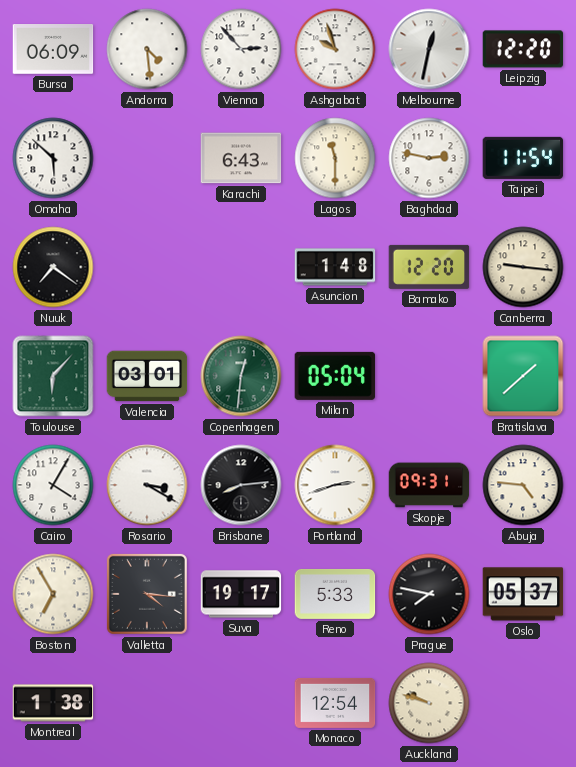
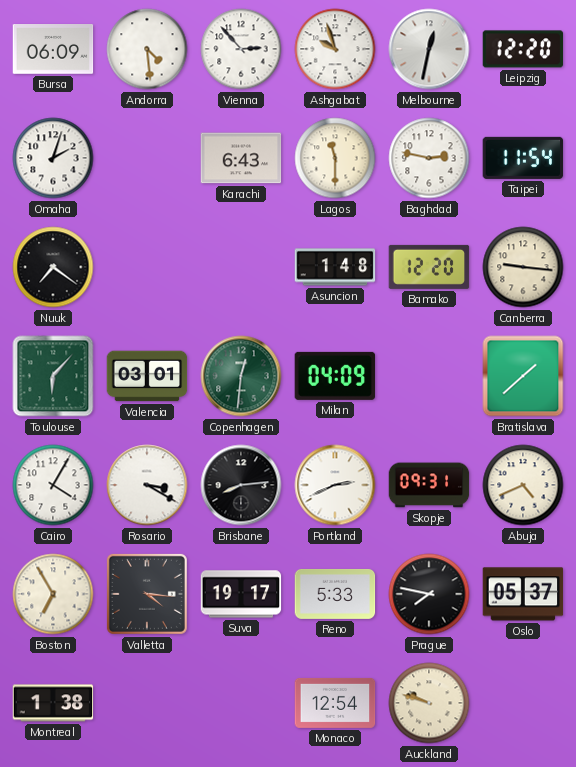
Omaha: 5:52 -> 2:03 (53, 158)
Milan: 05:04 -> 04:09 (335, 376)
Portland: 2:42 -> 2:41 (335, 485)
Abuja: 4:46 -> 4:41 (523, 485)
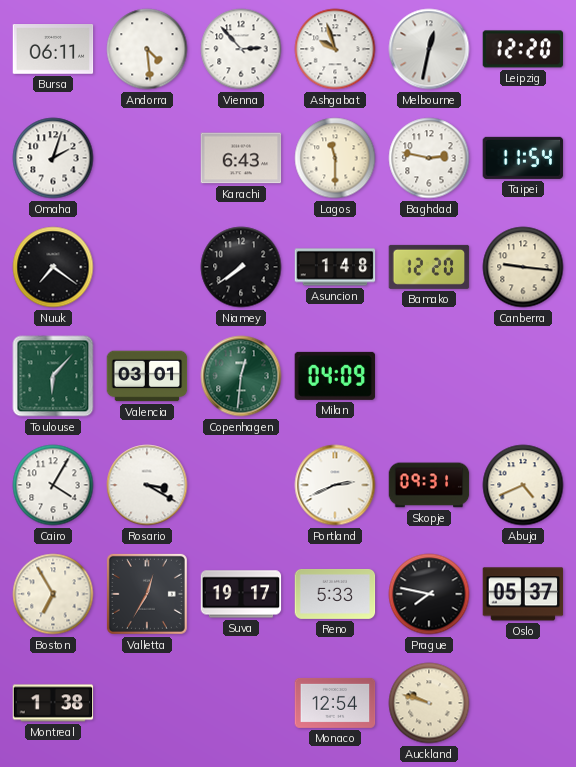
Bursa: 06:09 -> 06:11 (53, 49)
Niamey: none -> 7:39 (241, 267)
Bratislava: 1:38 -> none (523, 376)
Brisbane: 8:14 -> none (241, 485)
Valletta: 4:16 -> 12:35 (147, 594)
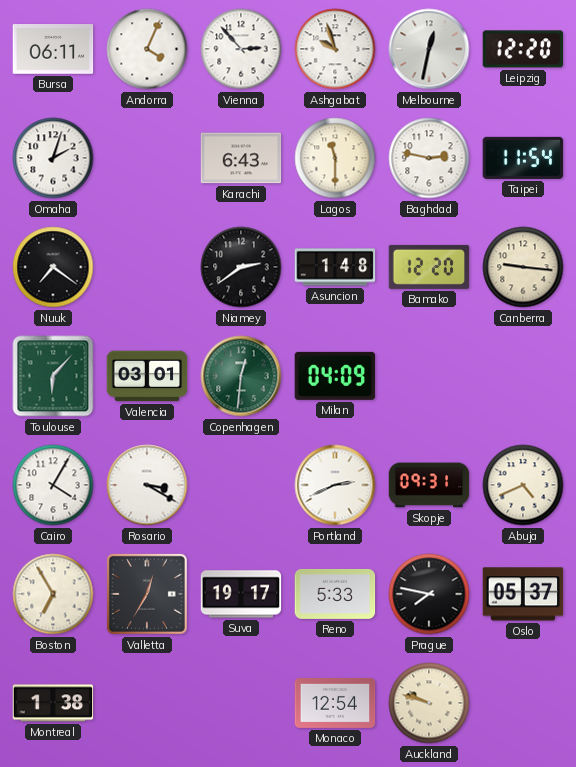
Andorra: 4:29 -> 4:04 (147, 49)
Niamey: 7:39 -> 2:39 (241, 267)
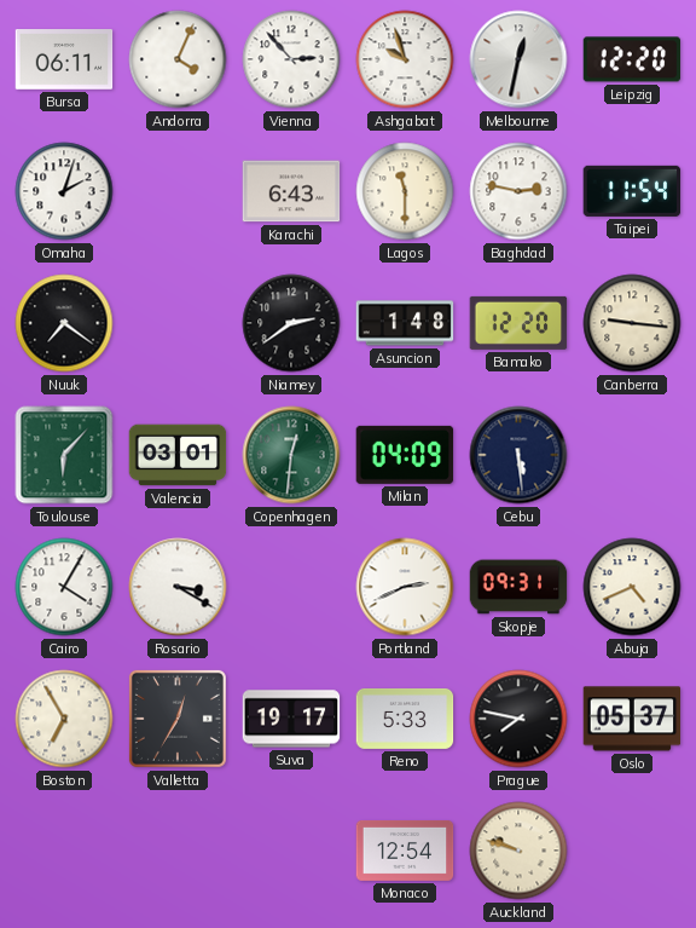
Cebu: none -> 5:29 (518, 455)
Montreal: 1:38 -> none (53, 703)
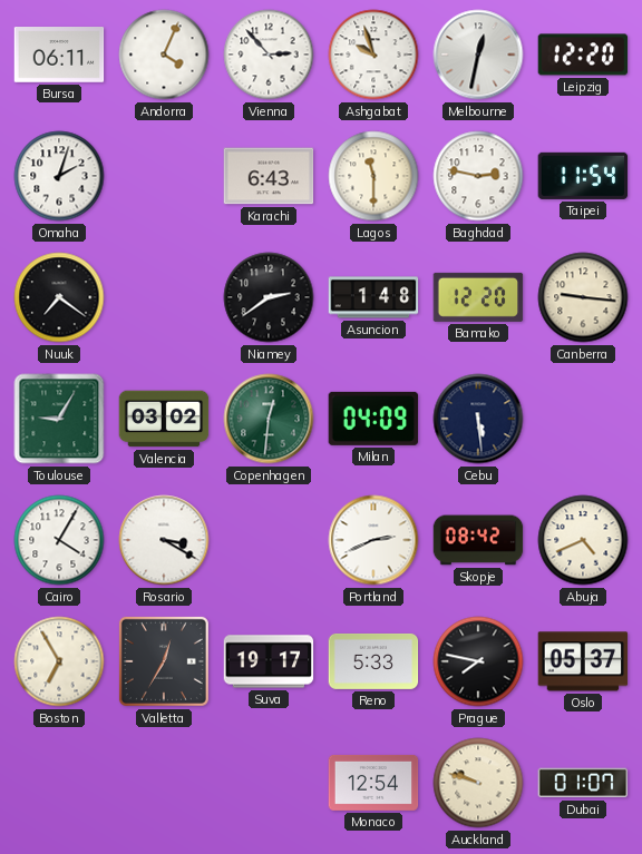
Toulouse: 6:07 -> 9:05 (59, 419)
Valencia: 03:01 -> 03:02 (164, 419)
Skopje: 09:31 -> 08:42 (478, 540)
Dubai: none -> 01:07 (583, 783)
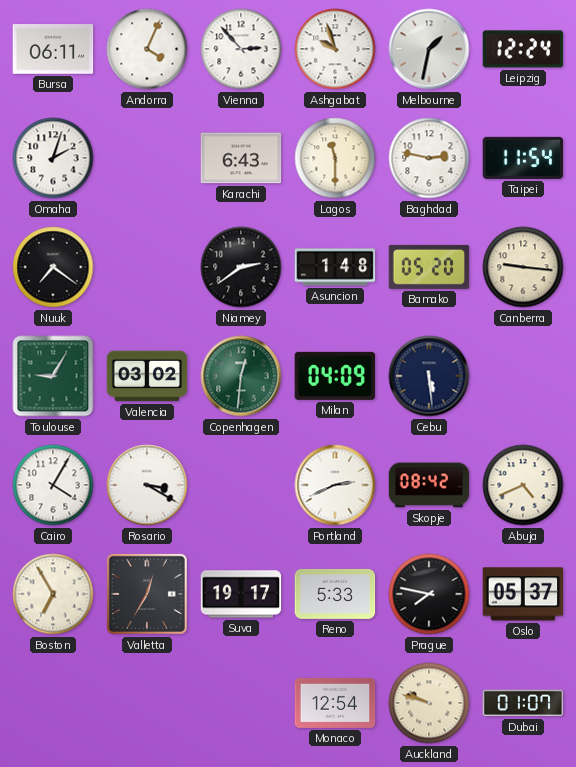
Melbourne: 12:32 -> 1:32 (429, 49)
Leipzig: 12:20 -> 12:24 (523, 49)
Bamako: 12:20 -> 05:20 (429, 267)
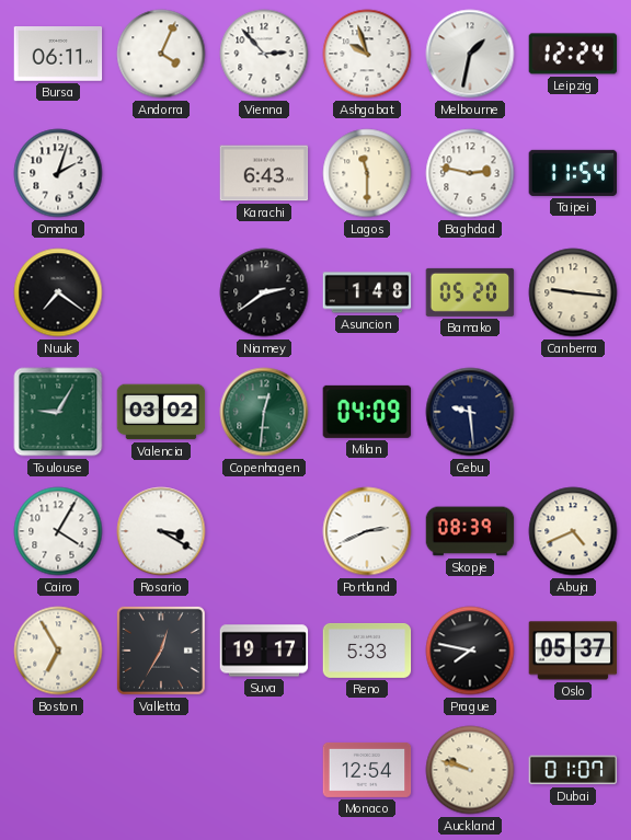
Cebu: 5:29 -> 9:29 (470, 412)
Skopje: 08:42 -> 08:39 (470, 531)
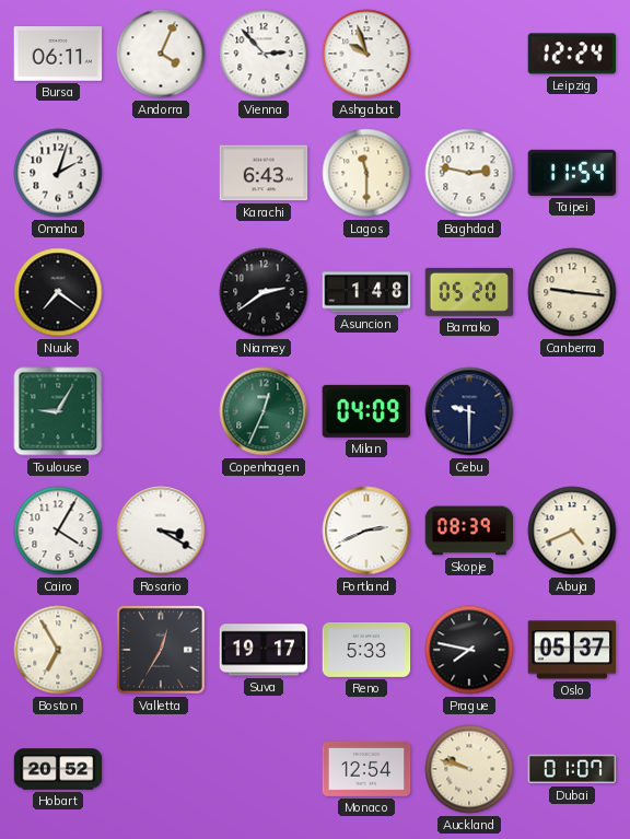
Melbourne: 1:32 -> none (470, 54)
Valencia: 03:02 -> none (161, 412)
Copenhagen: 12:31 -> 12:34 (264, 411)
Cebu: 9:29 -> 9:30 (469, 411)
Hobart: none -> 20:52 (58, 769)
